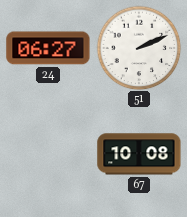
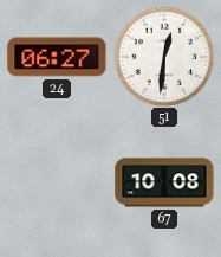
51: 2:11 -> 12:31 (164, 57)
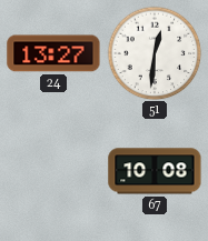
24: 06:27 -> 13:27 (53, 53)
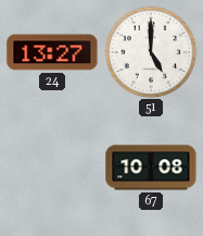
51: 12:31 -> 5:00 (151, 52)
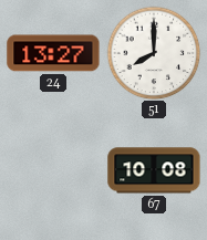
51: 5:00 -> 8:00 (154, 53)
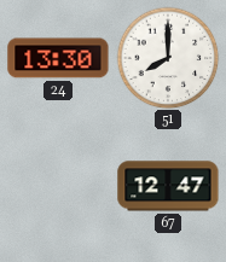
24: 13:27 -> 13:30 (58, 58)
67: 10:08 -> 12:47 (168, 186)
